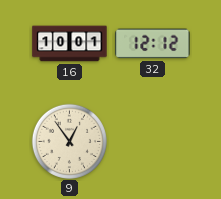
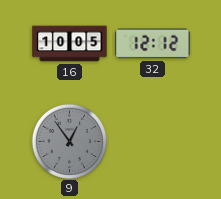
16: 10:01 -> 10:05 (70, 44)
9 dial: cream -> grey (69, 141)
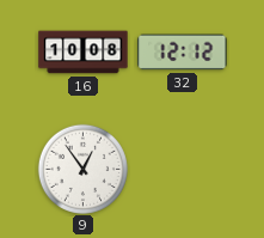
16: 10:05 -> 10:08 (84, 53)
9 dial: grey -> white (82, 169)
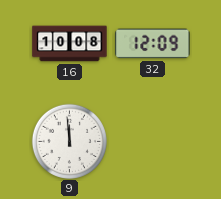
32: 12:12 -> 12:09 (153, 44)
9: 12:54 -> 11:59 (69, 141)
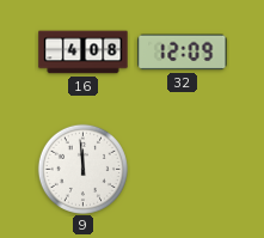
16: 10:08 -> 4:08 (84, 53)
